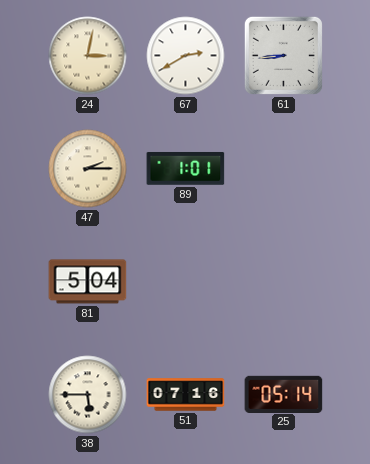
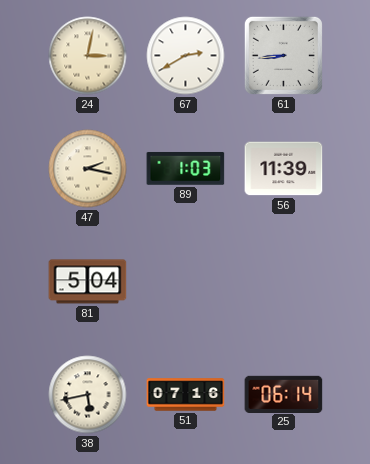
47: 2:15 -> 2:17 (88, 169)
89: 1:01 -> 1:03 (186, 169)
56: none -> 11:39 (284, 169)
38: 5:45 -> 5:43 (88, 395)
25: 05:14 -> 06:14 (284, 394)
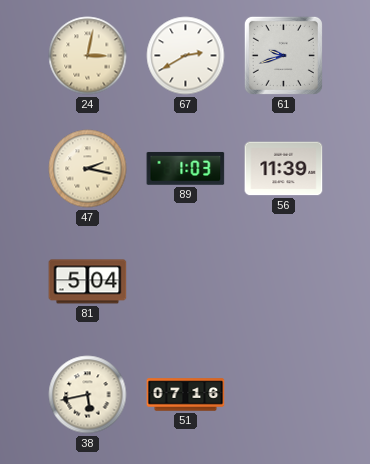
61: 8:44 -> 9:42 (283, 55)
25: 06:14 -> none (284, 394)
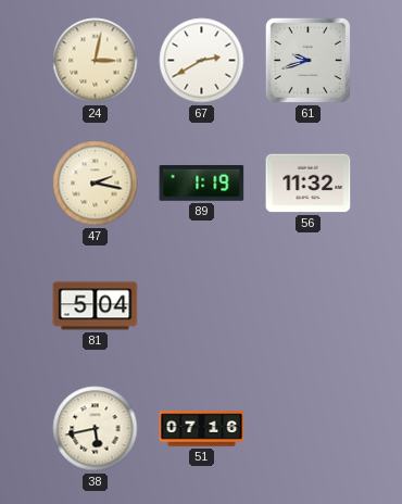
89: 1:03 -> 1:19 (202, 184)
56: 11:39 -> 11:32 (309, 184)
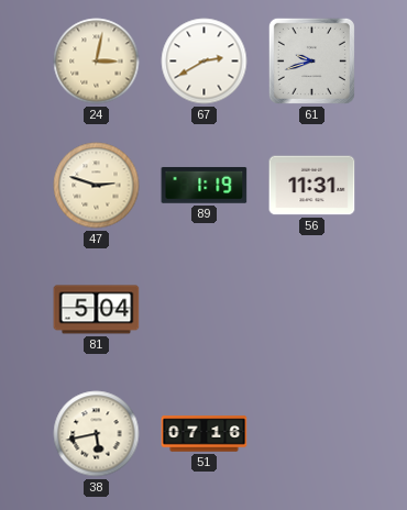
47: 2:17 -> 2:48 (97, 186)
56: 11:32 -> 11:31 (312, 186)
